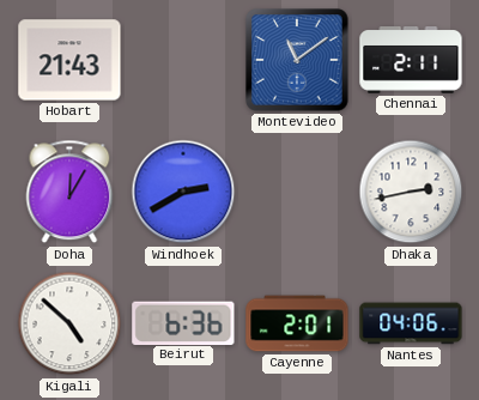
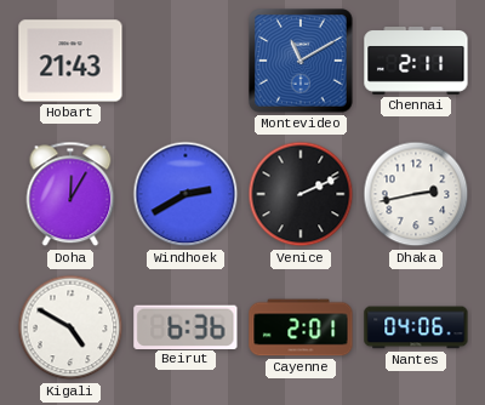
Montevideo: 11:09 -> 11:10 (301, 61)
Venice: none -> 2:11 (301, 194)
Kigali: 4:52 -> 4:50 (70, 327)
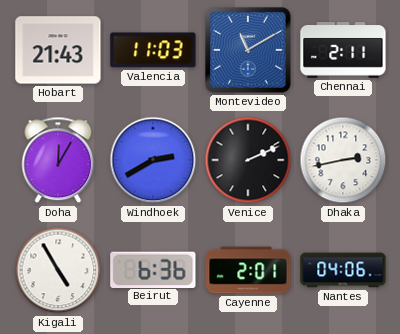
Valencia: none -> 11:03 (153, 50)
Kigali: 4:50 -> 4:55 (58, 270)
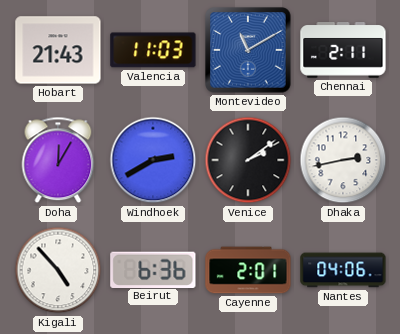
Venice: 2:11 -> 2:09 (248, 160)
Kigali: 4:55 -> 4:53 (58, 270)
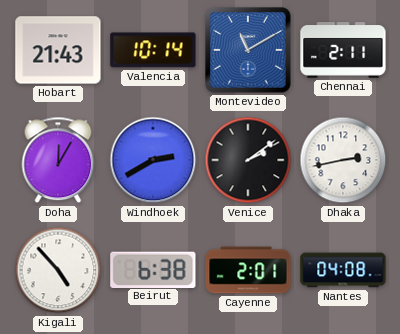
Valencia: 11:03 -> 10:14 (153, 50)
Beirut: 6:36 -> 6:38 (153, 269)
Nantes: 04:06 -> 04:08 (343, 270)
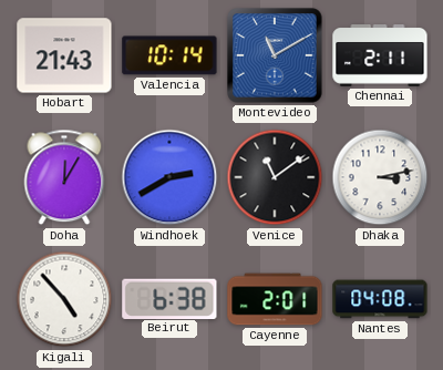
Venice: 2:09 -> 11:09 (275, 177)
Dhaka: 2:43 -> 3:13 (380, 177)
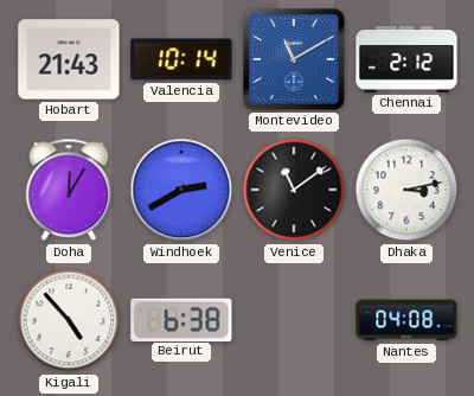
Chennai: 2:11 -> 2:12 (406, 60)
Cayenne: 2:01 -> none (275, 299)
